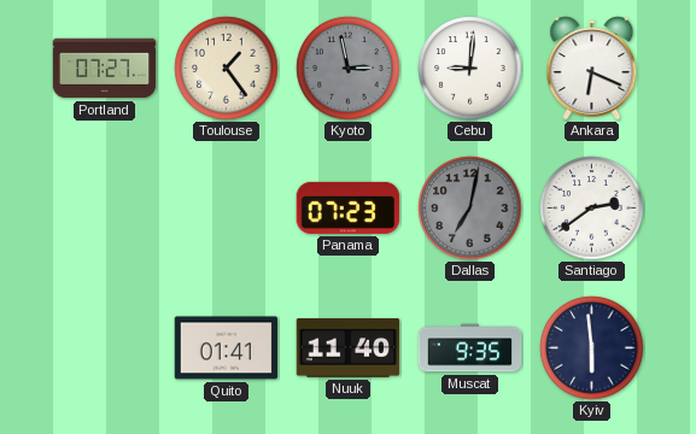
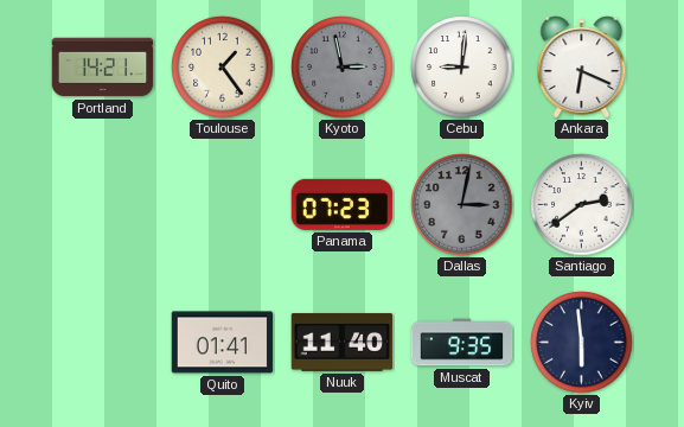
Portland: 07:27 -> 14:21 (103, 68)
Dallas: 7:02 -> 3:02 (462, 205)
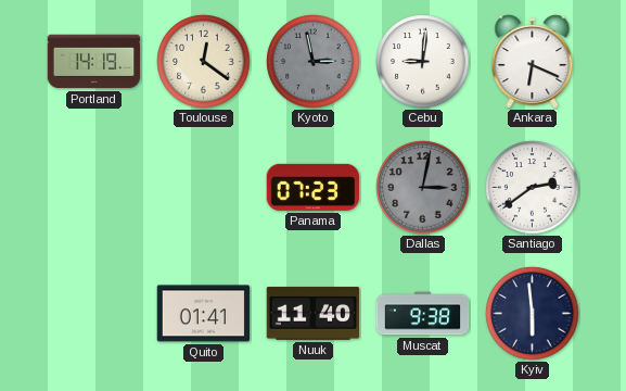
Portland: 14:21 -> 14:19 (94, 62)
Toulouse: 1:24 -> 12:21 (204, 62)
Muscat: 9:35 -> 9:38 (423, 314)
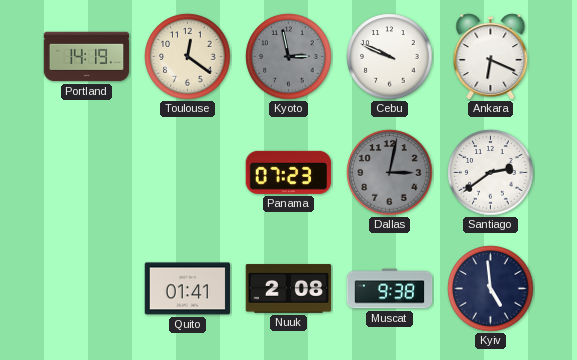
Cebu: 9:01 -> 9:49 (390, 57)
Nuuk: 11:40 -> 2:08 (289, 289)
Kyiv: 5:59 -> 4:59 (491, 289)
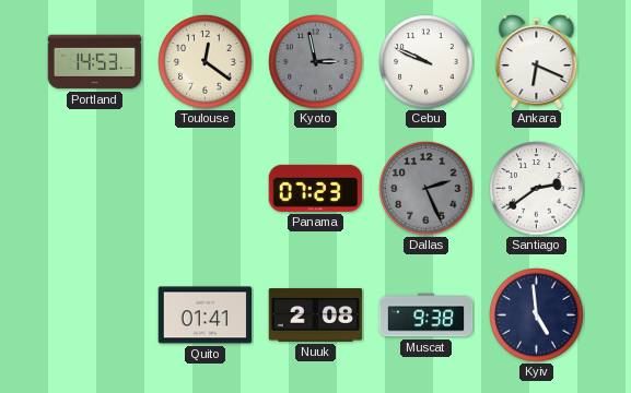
Portland: 14:19 -> 14:53 (95, 62)
Dallas: 3:02 -> 2:26 (426, 189)
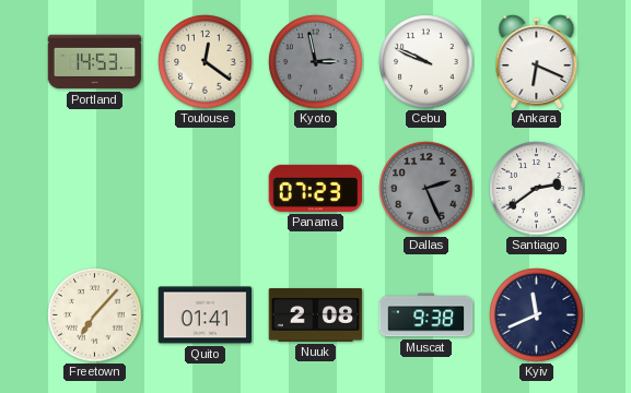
Freetown: none -> 7:07 (95, 315)
Kyiv: 4:59 -> 11:41 (537, 315)
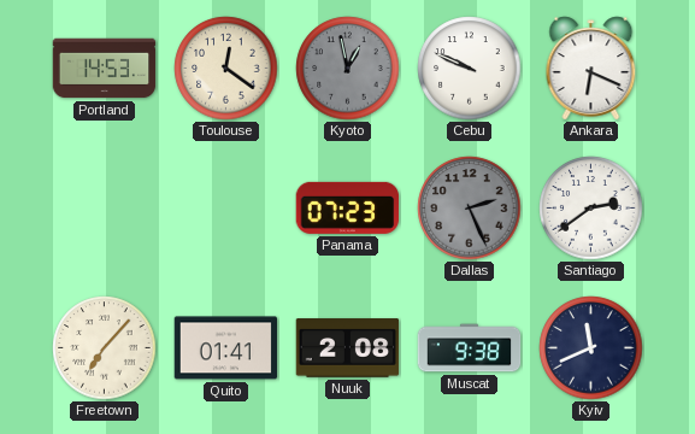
Kyoto: 2:58 -> 12:58 (348, 69)
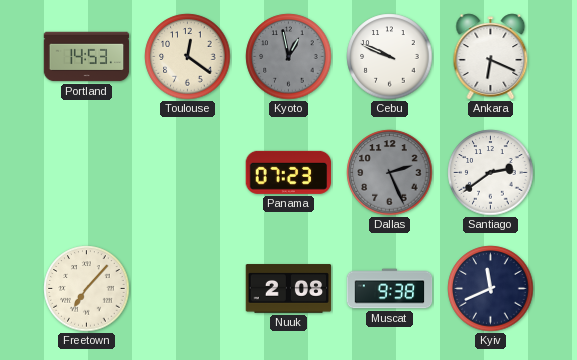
Quito: 01:41 -> none (226, 348)
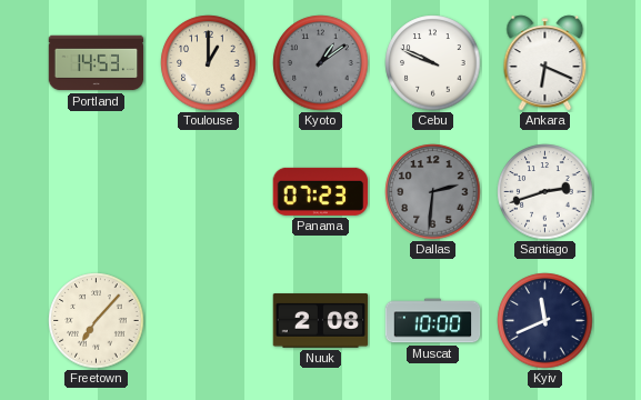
Toulouse: 12:21 -> 1:00 (209, 63)
Kyoto: 12:58 -> 1:09 (321, 63)
Dallas: 2:26 -> 2:31 (433, 192)
Santiago: 2:39 -> 2:42 (545, 192)
Muscat: 9:38 -> 10:00 (433, 321)
